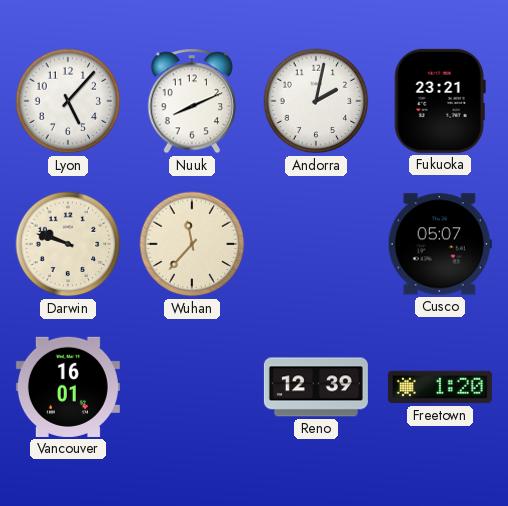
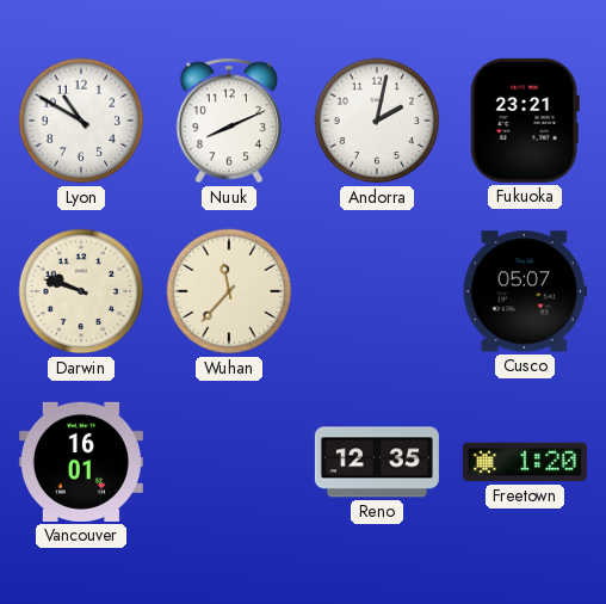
Lyon: 5:07 -> 10:50 (81, 121)
Reno: 12:39 -> 12:35 (377, 462)
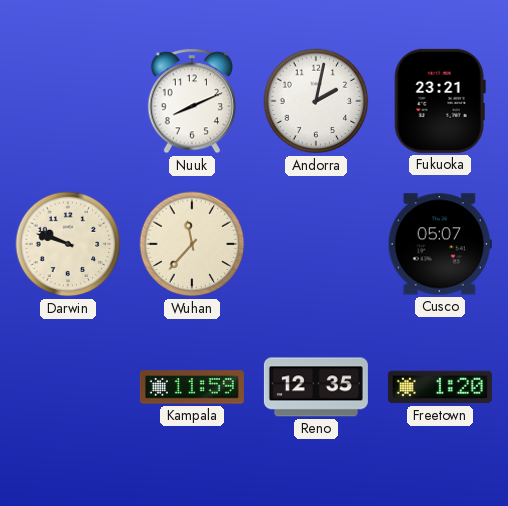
Lyon: 10:50 -> none (81, 121)
Vancouver: 16:01 -> none (81, 462)
Kampala: none -> 11:59 (192, 387)
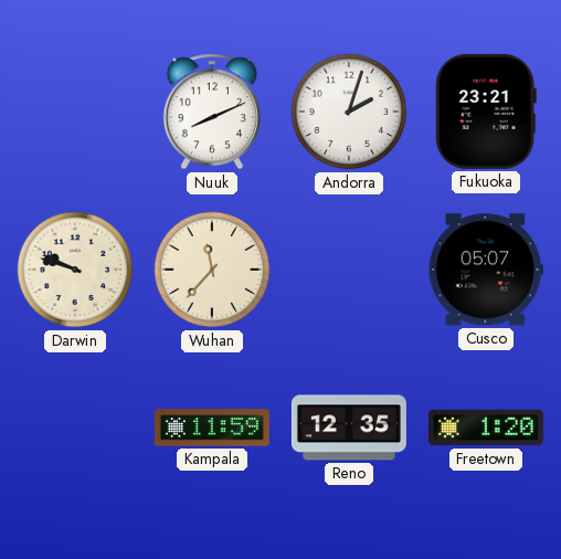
Andorra: 2:02 -> 2:03 (349, 112)
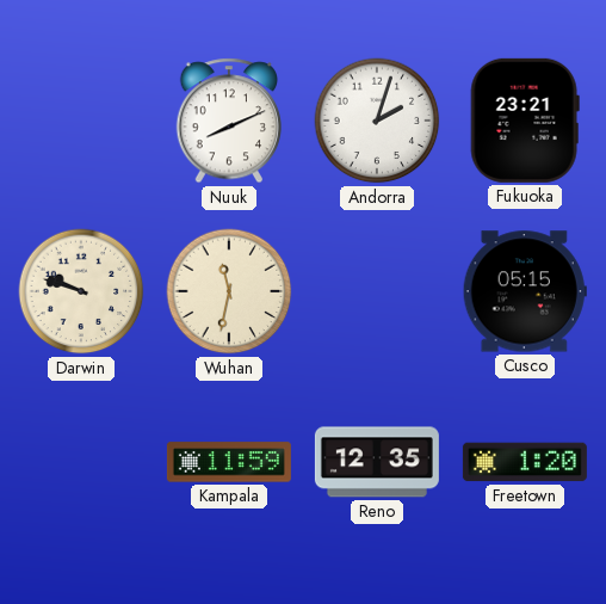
Wuhan: 11:37 -> 11:32 (229, 291)
Cusco: 05:07 -> 05:15 (525, 291)
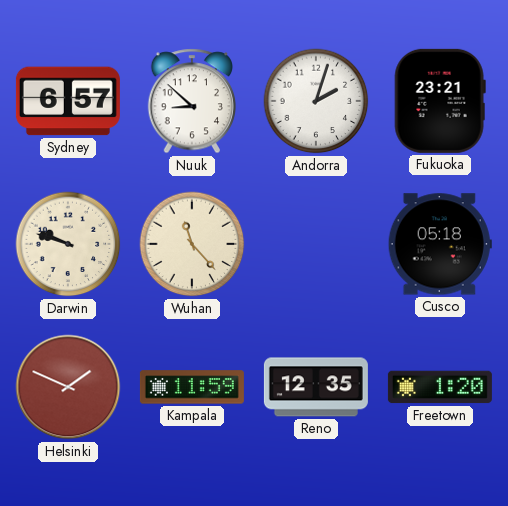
Sydney: none -> 6:57 (68, 101)
Nuuk: 8:11 -> 8:52 (192, 101)
Wuhan: 11:32 -> 11:23 (192, 244)
Cusco: 05:15 -> 05:18 (440, 244)
Helsinki: none -> 1:49 (68, 387)
